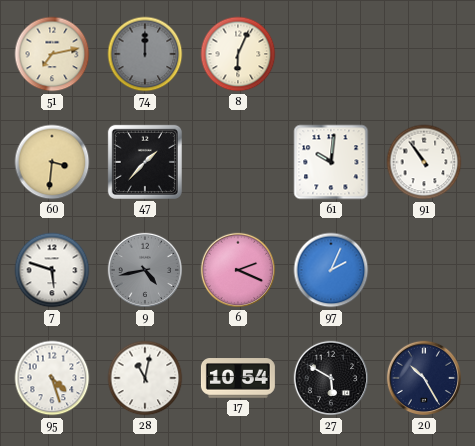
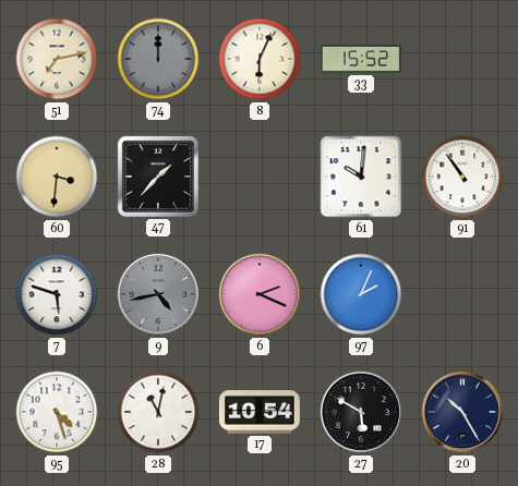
33: none -> 15:52 (361, 60)
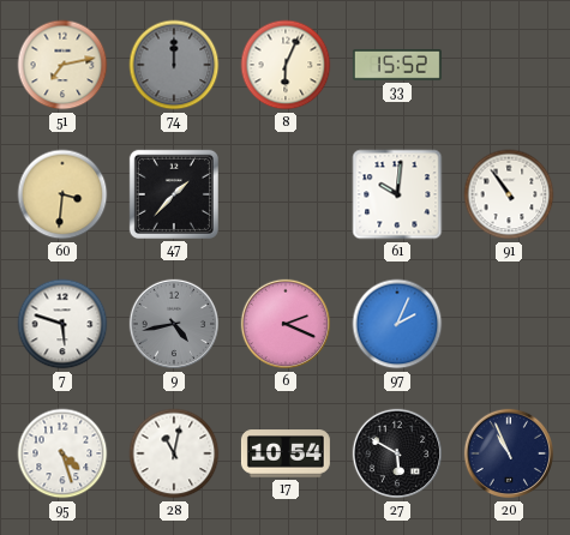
20: 10:25 -> 10:56 (509, 453)
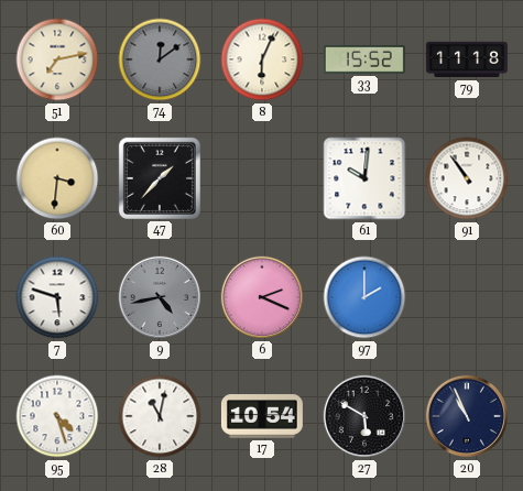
74: 12:00 -> 12:09 (160, 59)
79: none -> 11:18 (467, 59)
97: 2:04 -> 2:00 (364, 297)
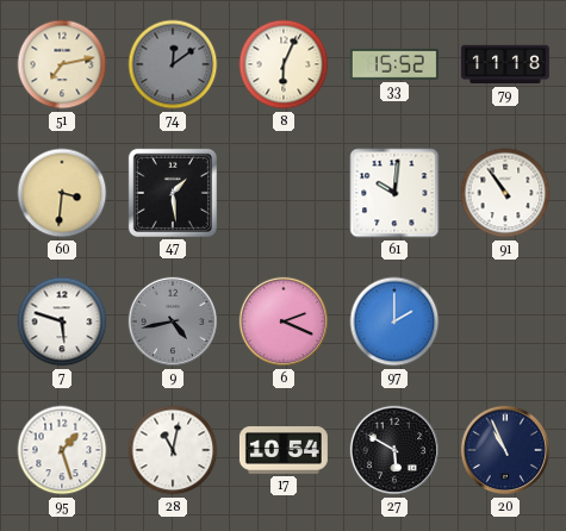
47: 1:37 -> 1:29 (173, 193)
95: 4:27 -> 1:27 (62, 450)
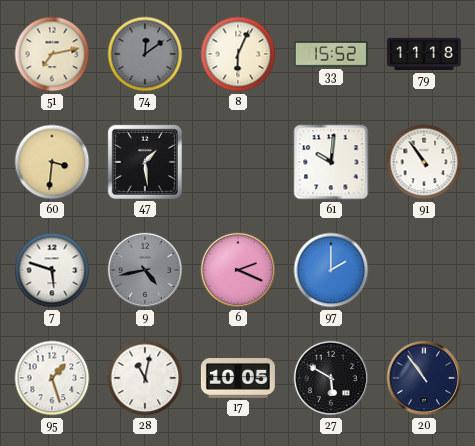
17: 10:54 -> 10:05 (238, 378)
20: 10:56 -> 10:54 (424, 378)
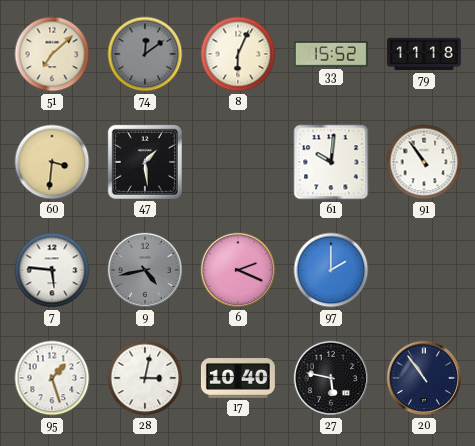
51: 7:13 -> 7:08 (52, 54)
7: 5:48 -> 5:46 (52, 270)
28: 11:02 -> 3:02 (145, 378)
17: 10:05 -> 10:40 (238, 378)
27: 5:50 -> 5:47 (331, 378)
